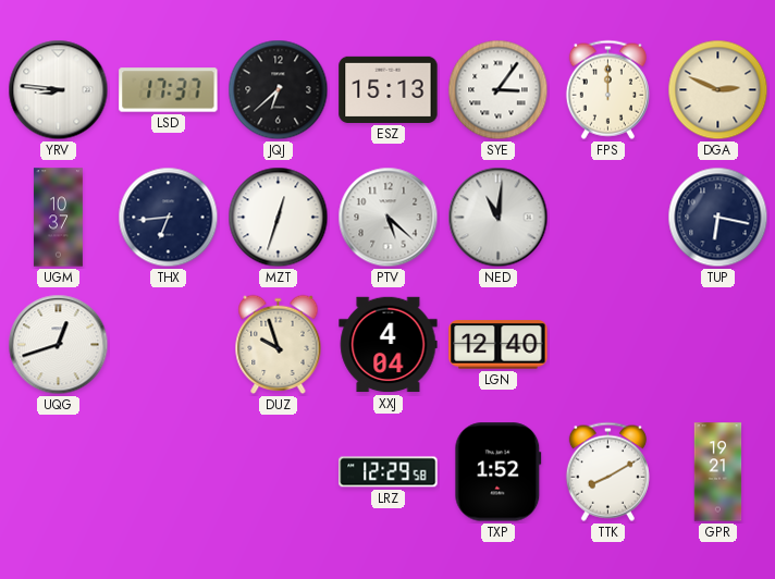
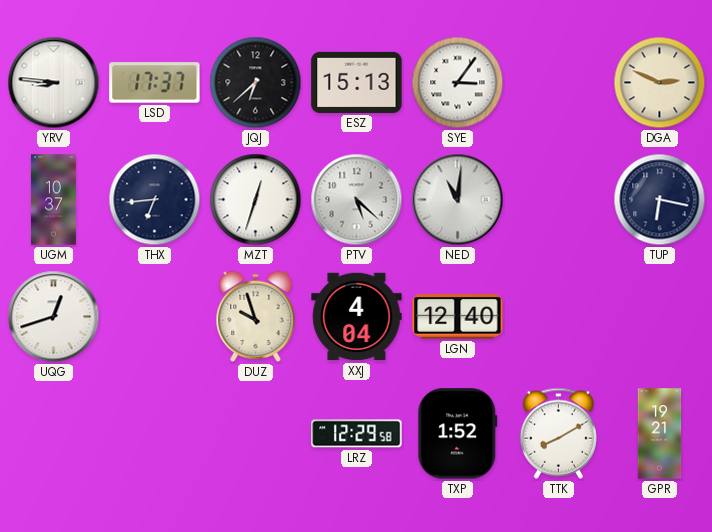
FPS: 12:00 -> none (607, 89)
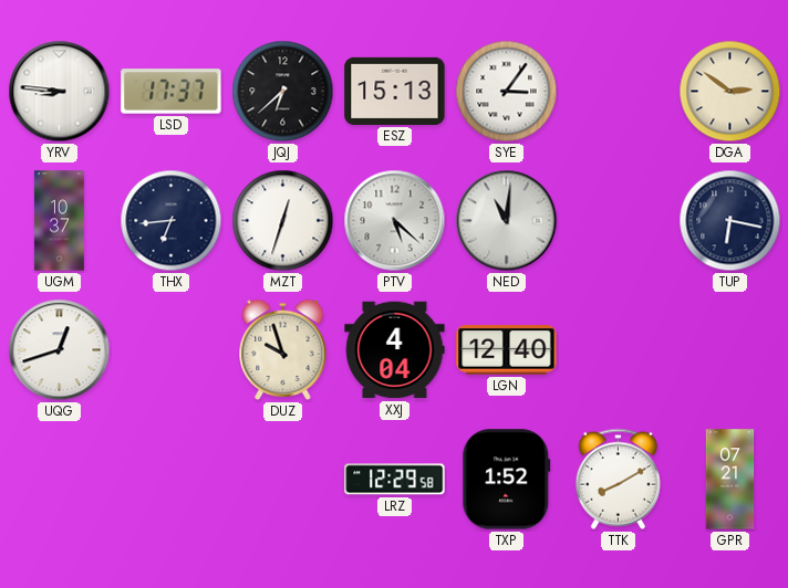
DGA: 2:49 -> 2:51 (730, 92)
GPR: 19:21 -> 07:21 (730, 480)
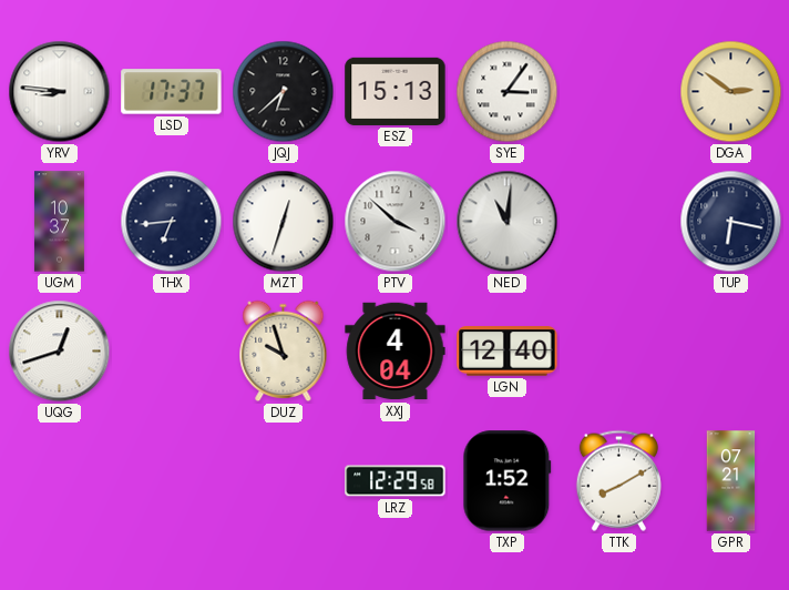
PTV: 5:22 -> 3:52 (396, 222)
